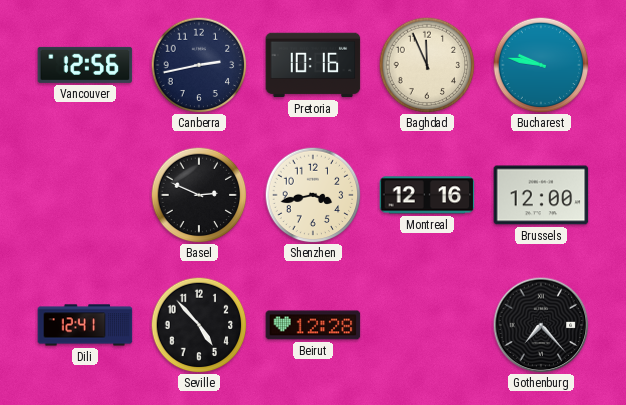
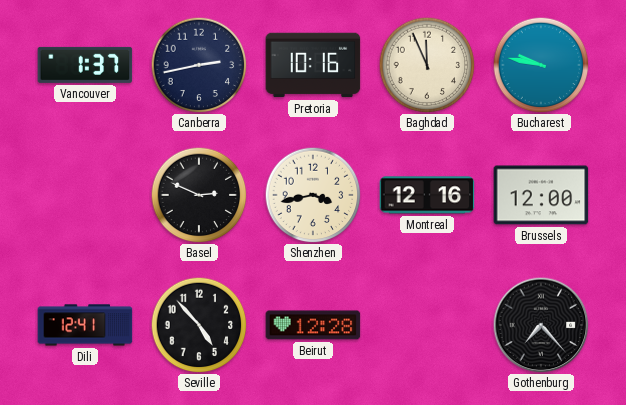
Vancouver: 12:56 -> 1:37 (85, 65)
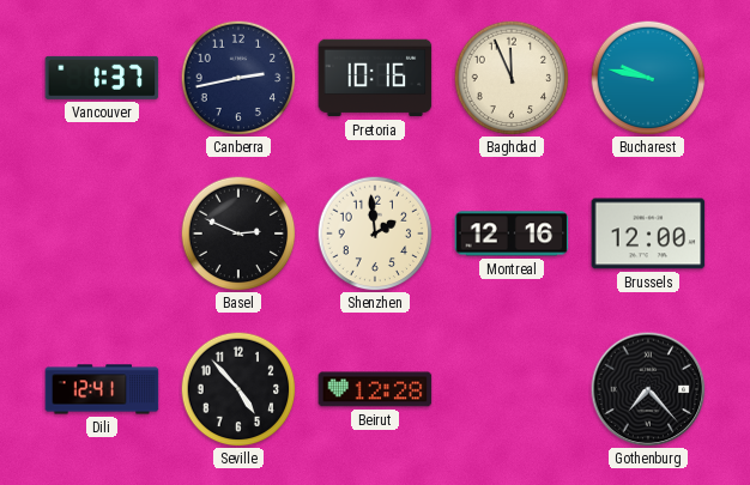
Shenzhen: 3:43 -> 1:59 (375, 234)
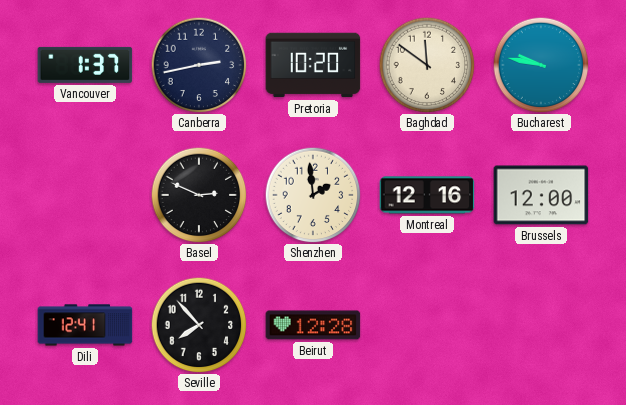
Pretoria: 10:16 -> 10:20 (313, 65)
Baghdad: 11:56 -> 11:51 (427, 65)
Seville: 4:53 -> 7:53 (199, 325)
Gothenburg: 7:23 -> none (648, 389)
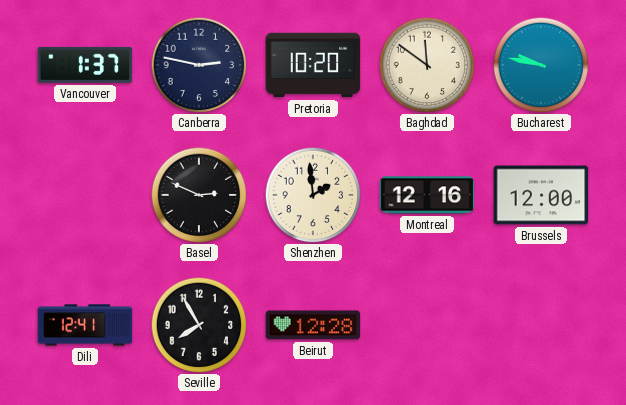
Canberra: 2:43 -> 2:47 (199, 65)
Seville: 7:53 -> 7:55 (199, 325)
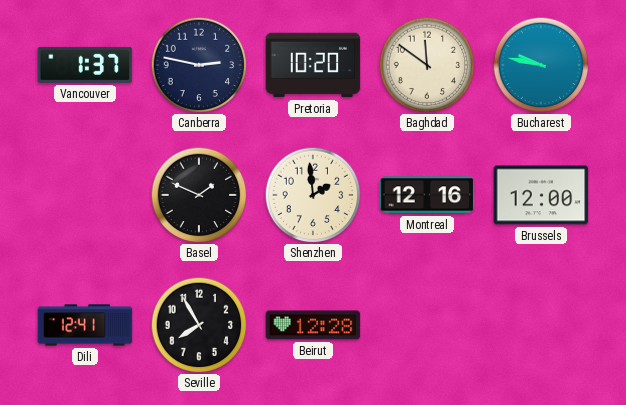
Basel: 2:49 -> 1:49 (199, 195)
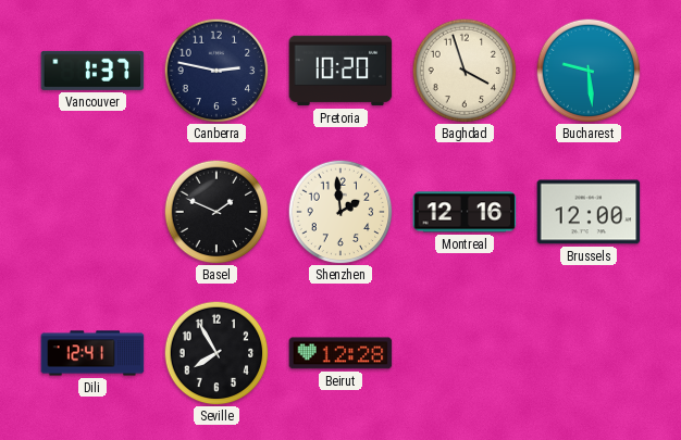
Baghdad: 11:51 -> 3:57 (465, 71)
Bucharest: 9:47 -> 9:29 (589, 71)
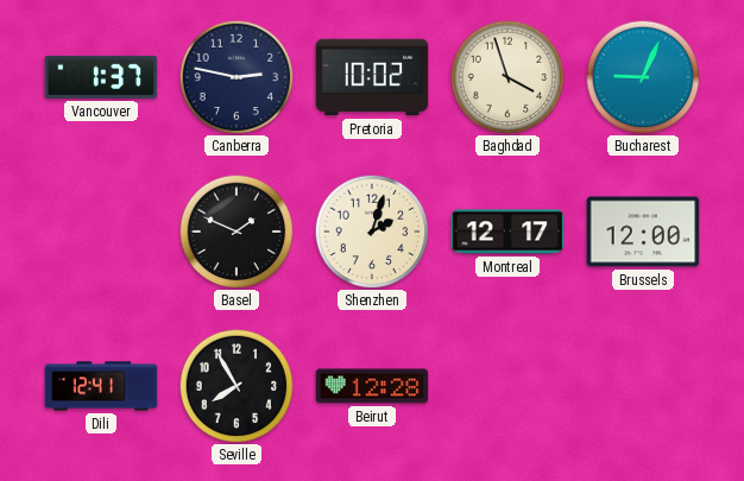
Pretoria: 10:20 -> 10:02 (372, 77)
Bucharest: 9:29 -> 9:04 (643, 77)
Shenzhen: 1:59 -> 2:03 (372, 232)
Montreal: 12:16 -> 12:17 (507, 232)
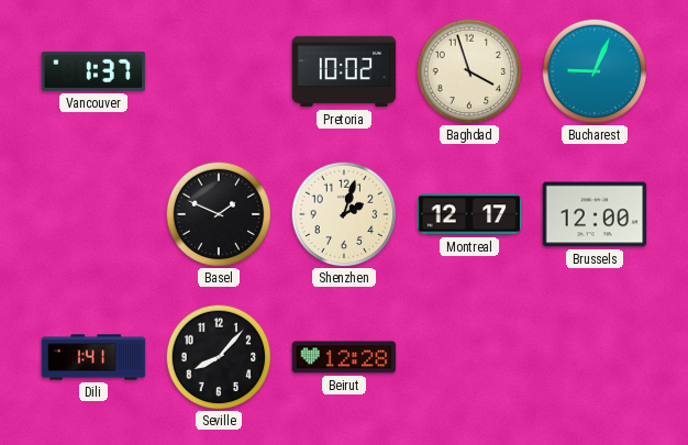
Canberra: 2:47 -> none (237, 77)
Dili: 12:41 -> 1:41 (93, 357)
Seville: 7:55 -> 8:07 (219, 357)
